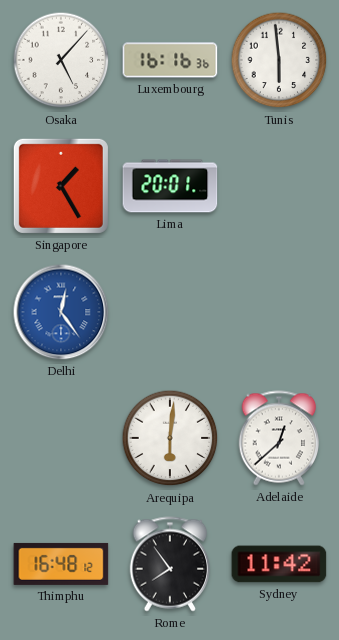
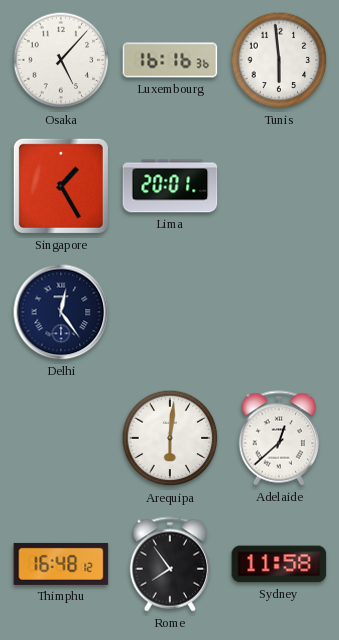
Delhi dial: blue -> navy (61, 312)
Sydney: 11:42 -> 11:58 (279, 564)
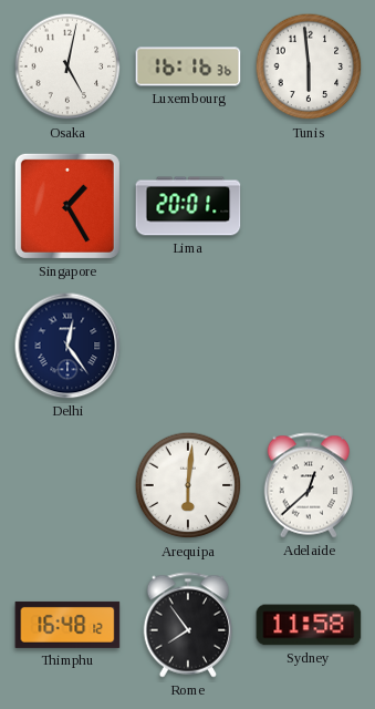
Osaka: 5:07 -> 5:02 (67, 66)
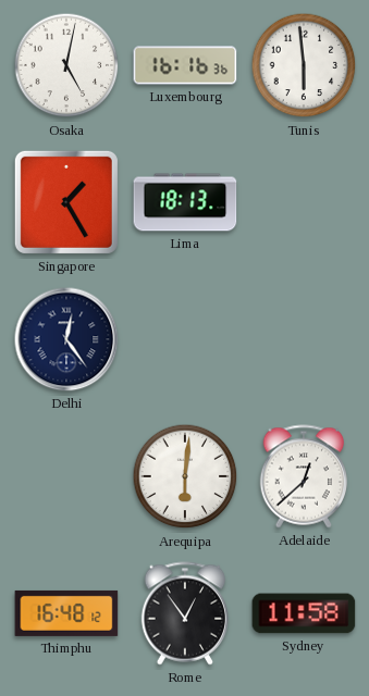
Lima: 20:01 -> 18:13 (185, 202)
Rome: 7:54 -> 12:54 (185, 613)
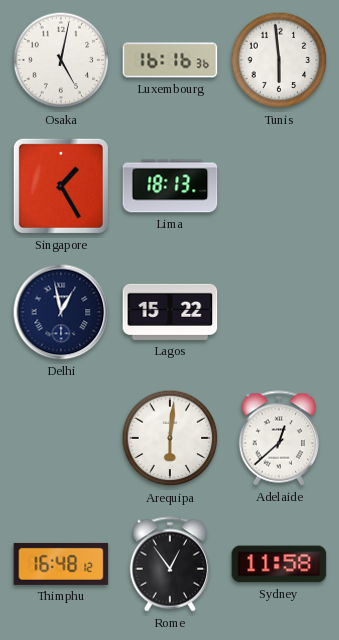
Delhi: 12:24 -> 12:58 (61, 312)
Lagos: none -> 15:22 (170, 312)
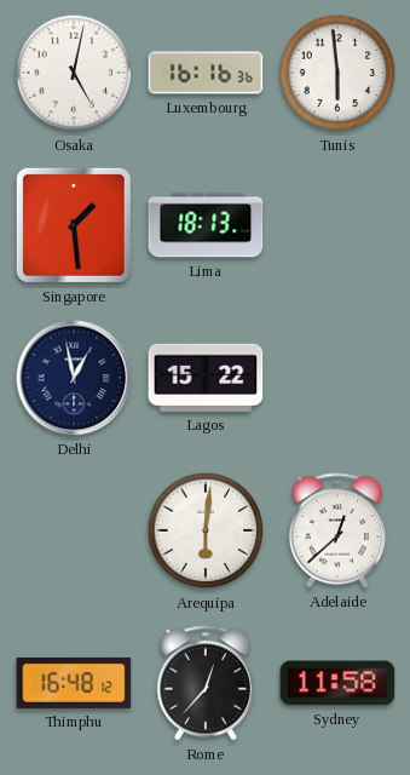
Singapore: 1:25 -> 1:29 (74, 225)
Rome: 12:54 -> 12:37 (206, 683)
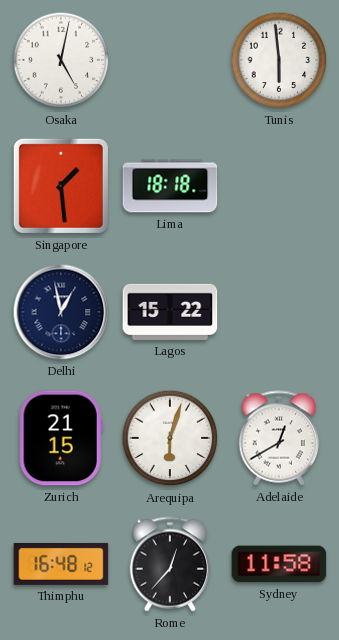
Luxembourg: 16:16 -> none (206, 73)
Lima: 18:13 -> 18:18 (170, 186)
Zurich: none -> 21:15 (61, 438)
Arequipa: 6:01 -> 6:03 (170, 438)
Adelaide: 12:38 -> 12:40 (279, 438)
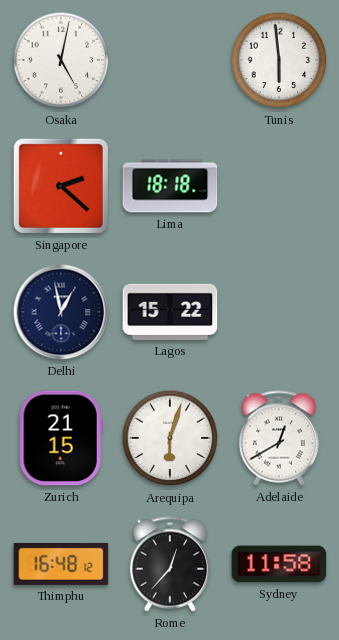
Singapore: 1:29 -> 2:22 (61, 186)
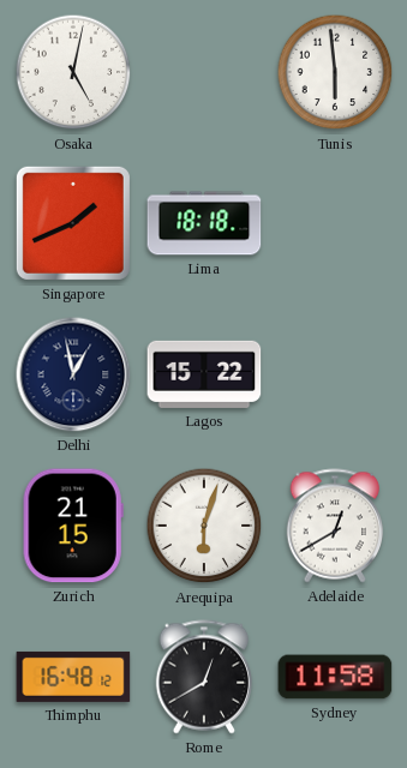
Singapore: 2:22 -> 1:41 (73, 223)
Rome: 12:37 -> 12:40 (204, 677)
